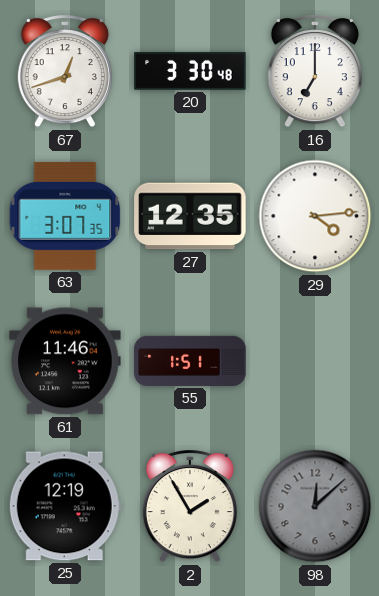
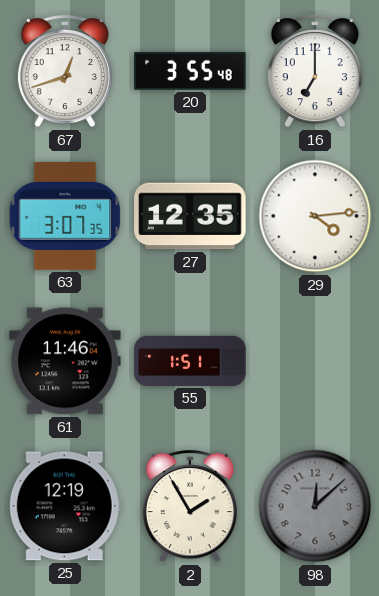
20: 3:30 -> 3:55 (190, 71)
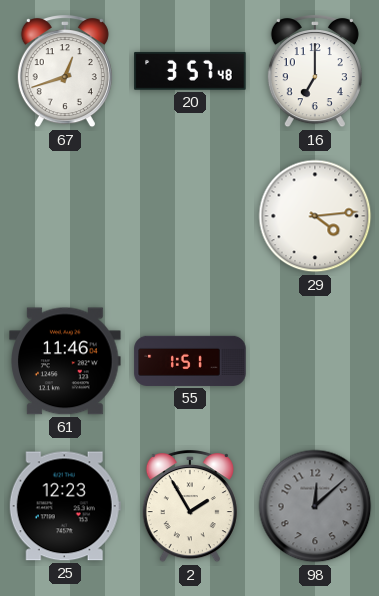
20: 3:55 -> 3:57 (190, 71)
63: 3:07 -> none (65, 216)
27: 12:35 -> none (190, 216)
25: 12:19 -> 12:23 (65, 506)
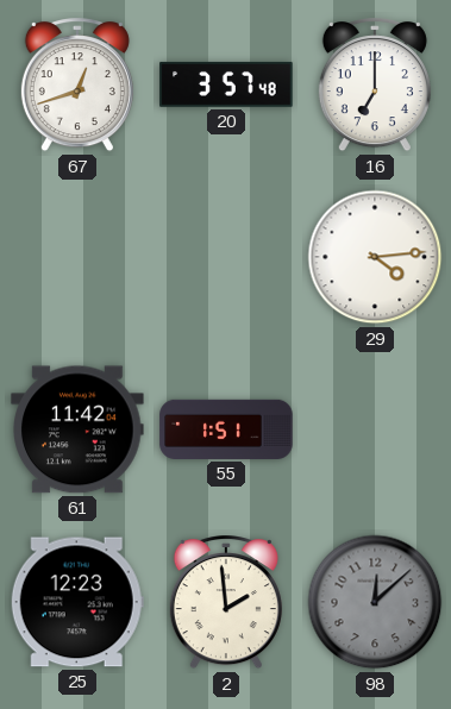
61: 11:46 -> 11:42 (77, 429)
2: 1:55 -> 1:59 (226, 603)
